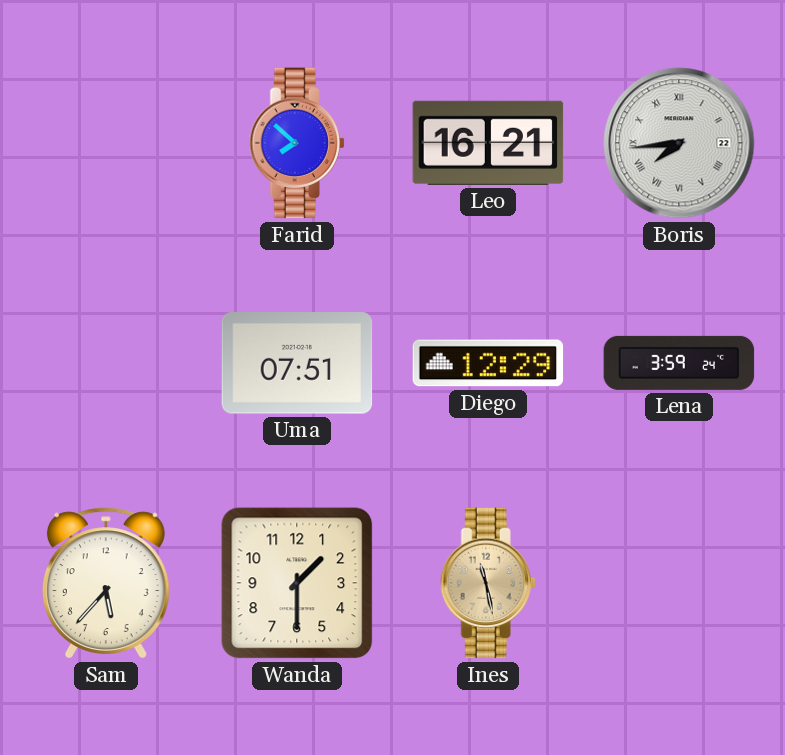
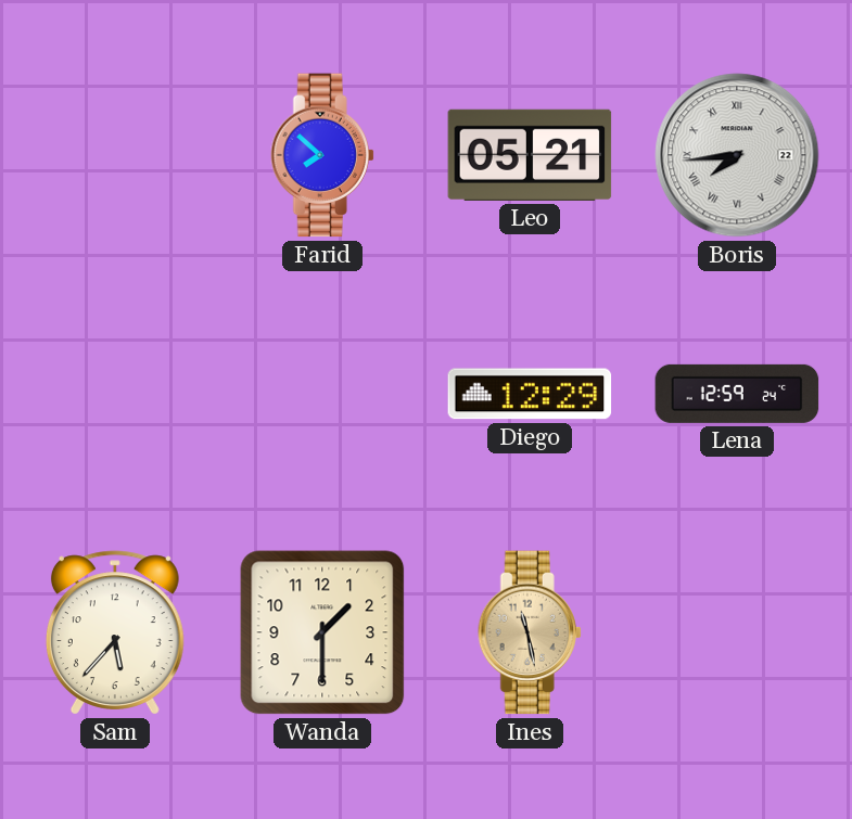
Leo: 16:21 -> 05:21 (530, 155)
Uma: 07:51 -> none (297, 363)
Lena: 3:59 -> 12:59 (737, 394)
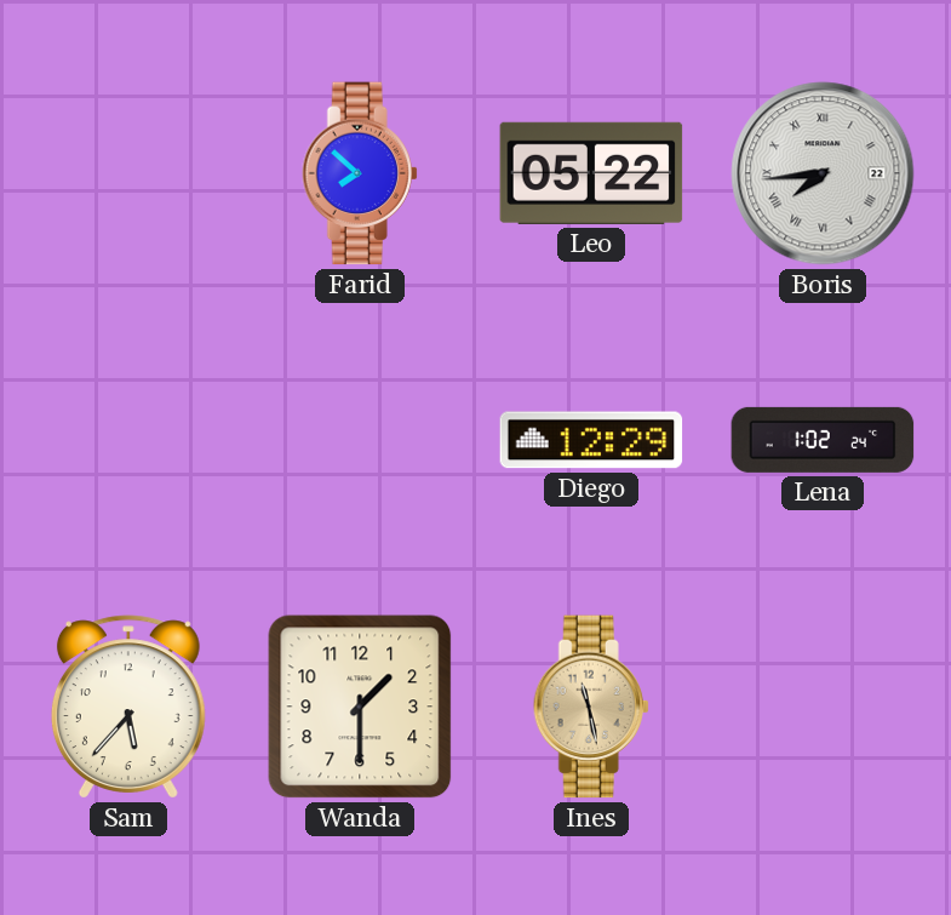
Leo: 05:21 -> 05:22 (591, 173)
Lena: 12:59 -> 1:02 (823, 440)
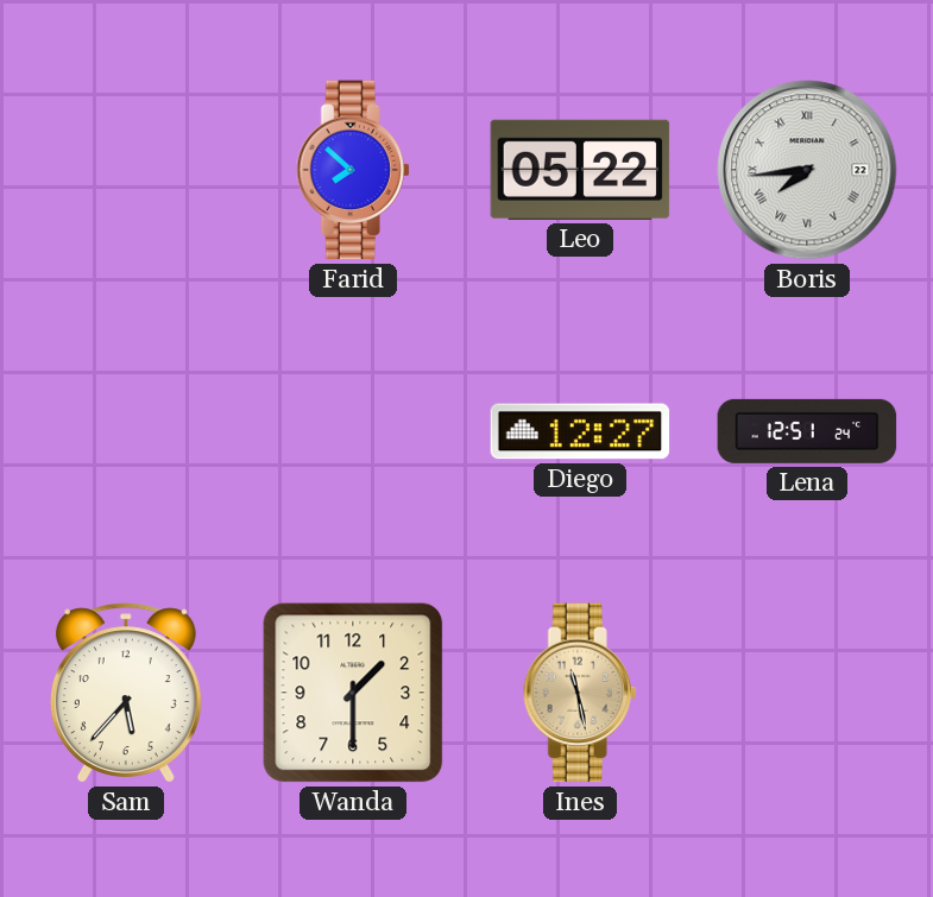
Diego: 12:29 -> 12:27 (580, 431)
Lena: 1:02 -> 12:51 (807, 431)
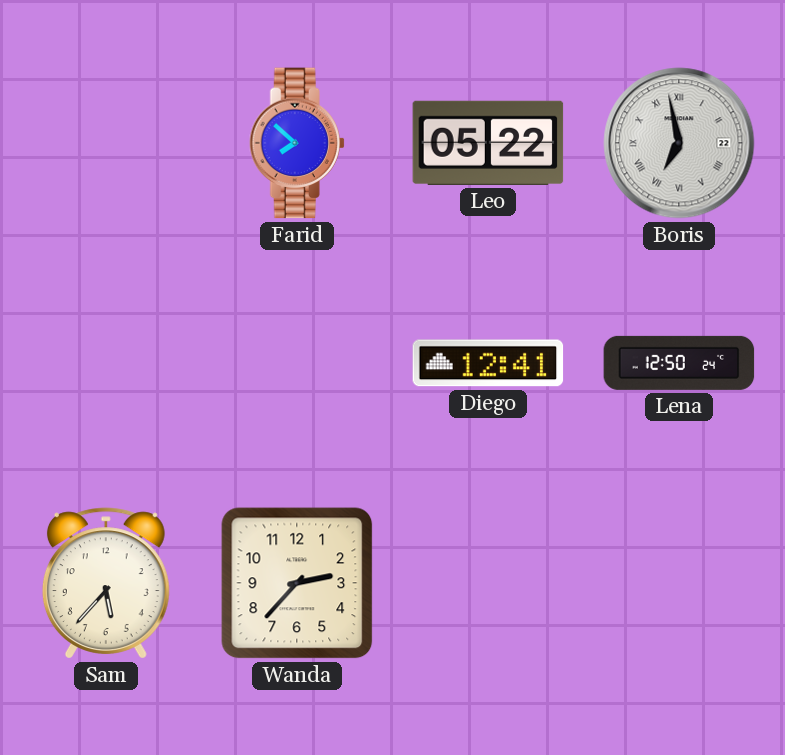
Boris: 7:44 -> 6:58 (679, 143)
Diego: 12:27 -> 12:41 (488, 363)
Lena: 12:51 -> 12:50 (679, 363)
Wanda: 1:30 -> 2:37 (297, 583)
Ines: 11:28 -> none (580, 693)
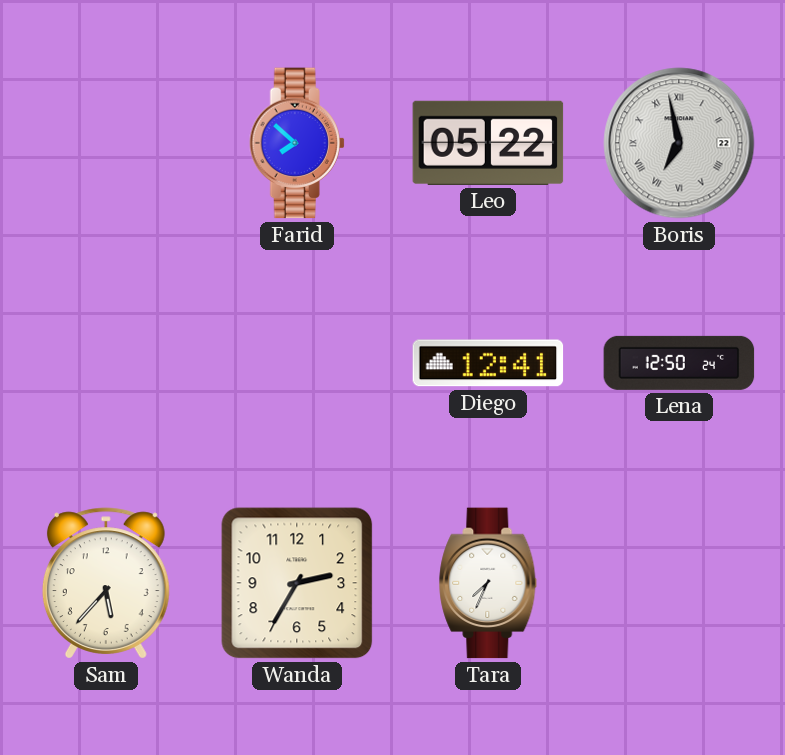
Wanda: 2:37 -> 2:35 (297, 583)
Tara: none -> 7:34 (488, 583)
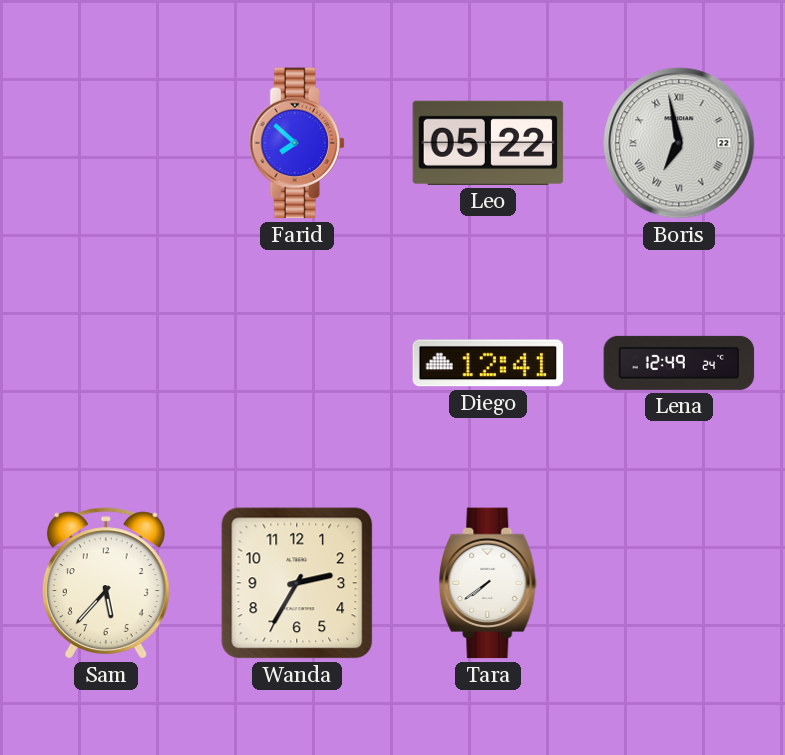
Lena: 12:50 -> 12:49 (679, 363)
Tara: 7:34 -> 7:39 (488, 583)
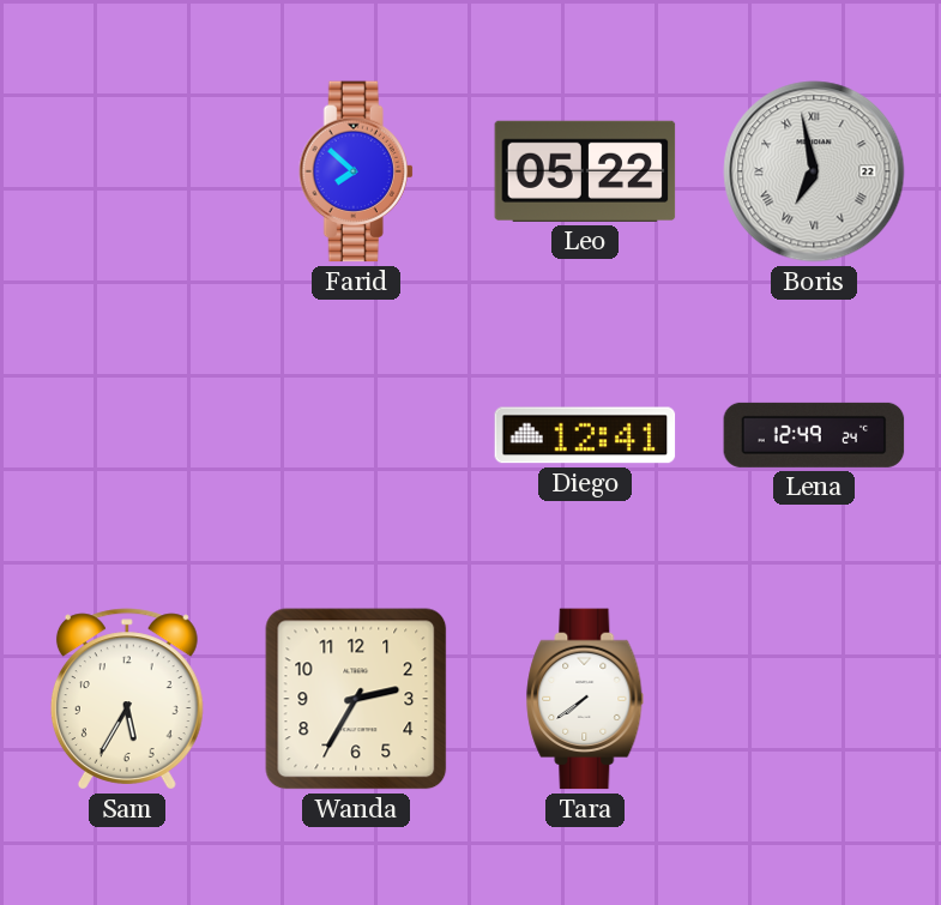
Sam: 5:37 -> 5:35 (127, 699)
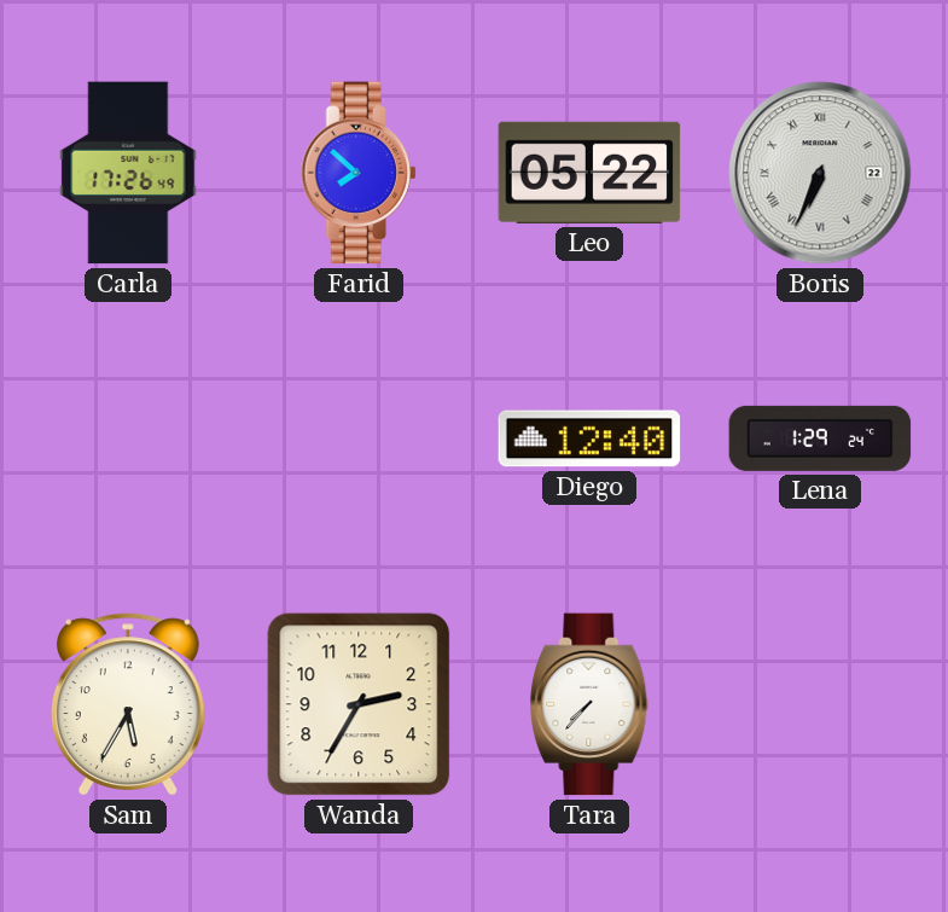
Carla: none -> 17:26 (128, 173)
Boris: 6:58 -> 6:34 (820, 173)
Diego: 12:41 -> 12:40 (589, 438)
Lena: 12:49 -> 1:29 (820, 438)
Tara: 7:39 -> 7:37 (589, 704)
